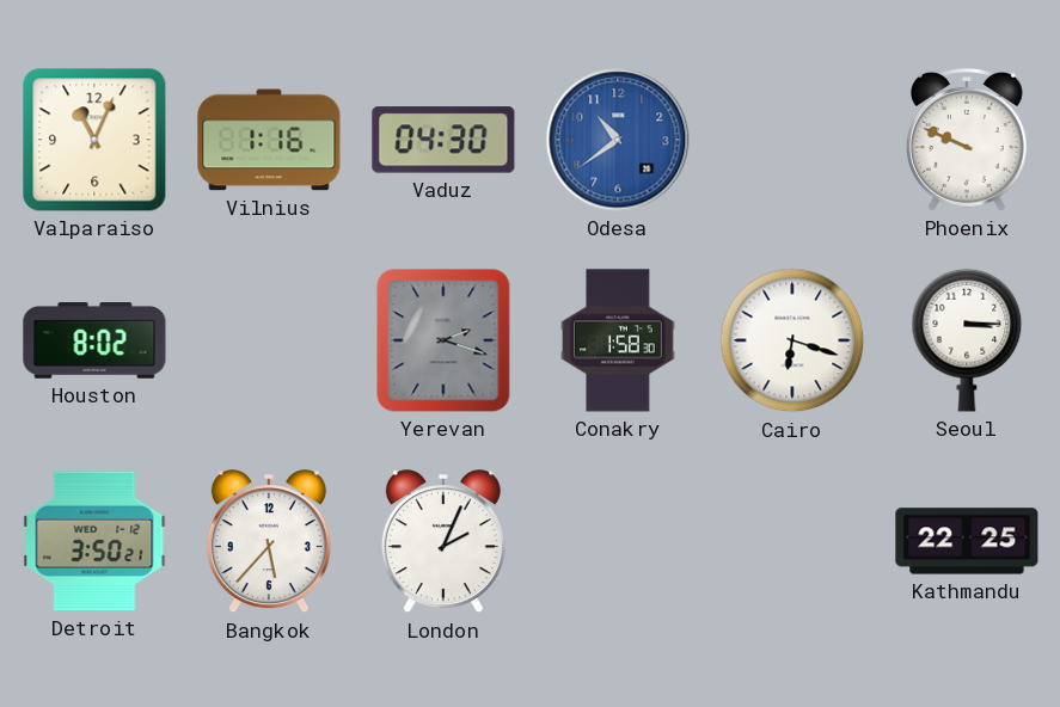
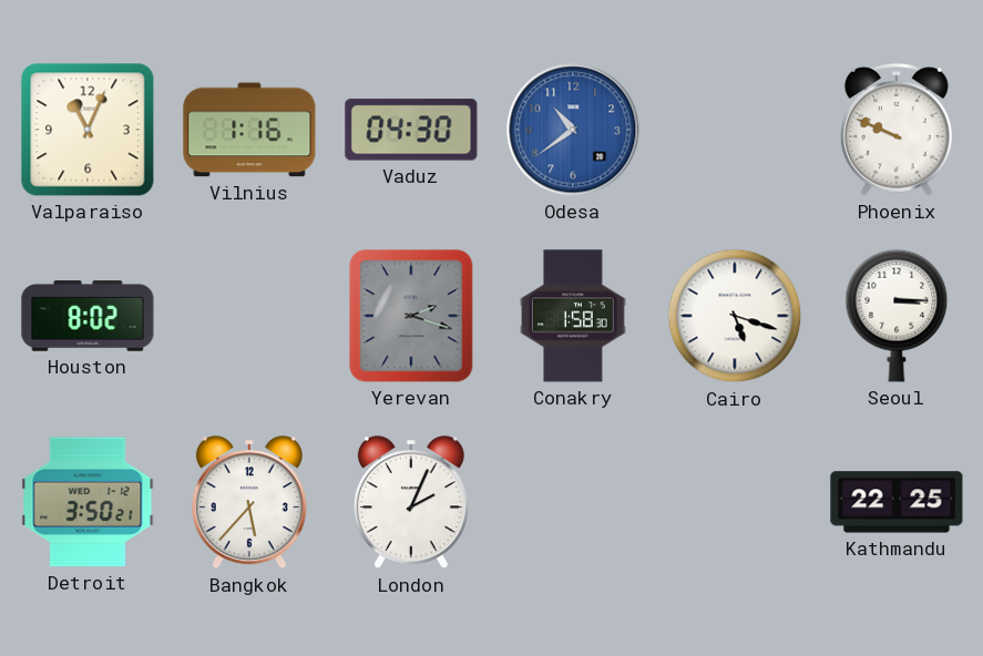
Cairo: 6:18 -> 5:18 (735, 316)
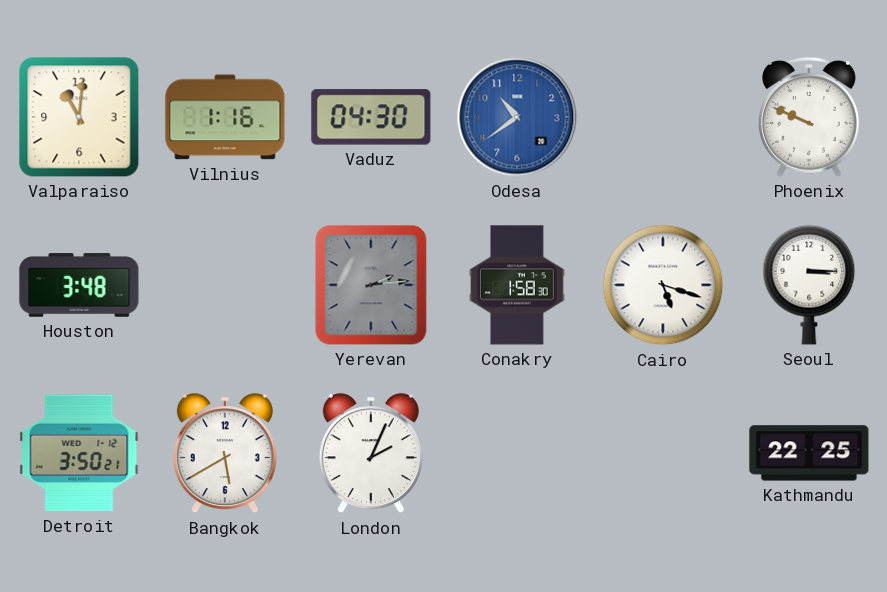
Valparaiso: 11:04 -> 11:01 (79, 117)
Houston: 8:02 -> 3:48 (79, 285)
Yerevan: 2:18 -> 2:14 (371, 285)
Bangkok: 5:37 -> 5:40 (225, 454)
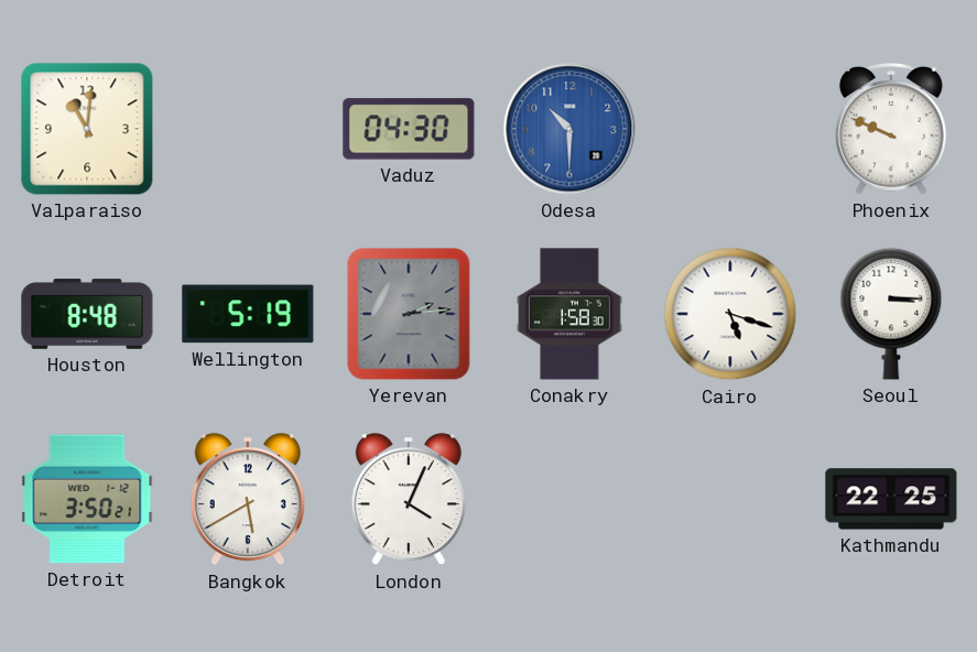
Vilnius: 1:16 -> none (225, 117)
Odesa: 10:39 -> 10:30 (569, 129)
Houston: 3:48 -> 8:48 (87, 314)
Wellington: none -> 5:19 (248, 314)
London: 2:04 -> 4:04 (409, 500)
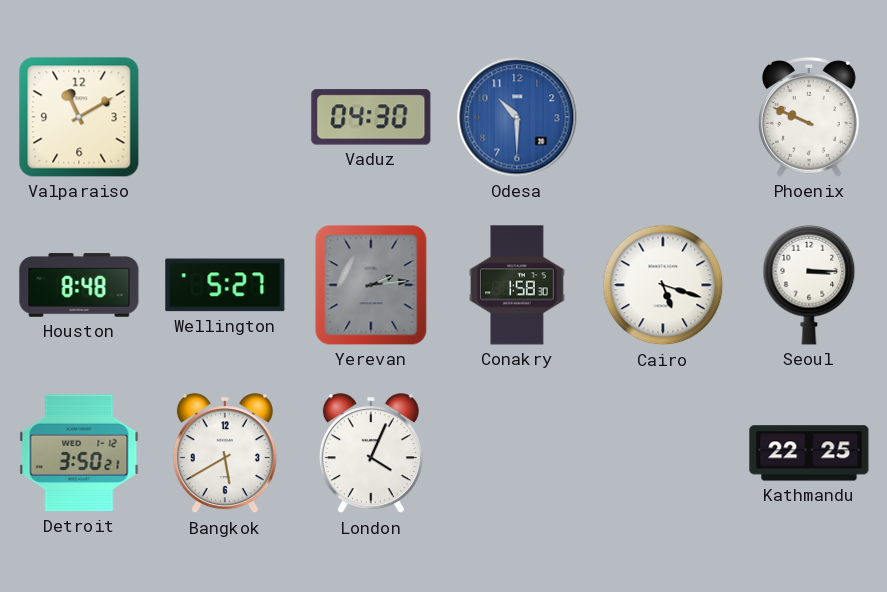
Valparaiso: 11:01 -> 11:10 (79, 117)
Wellington: 5:19 -> 5:27 (225, 285)
